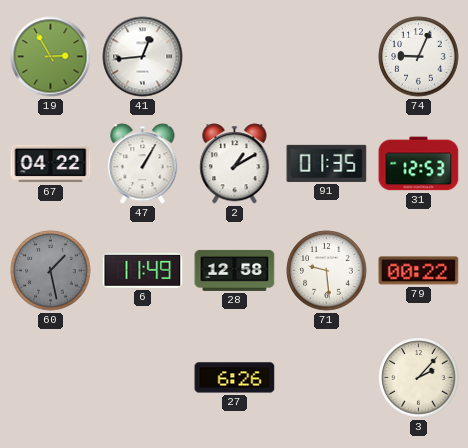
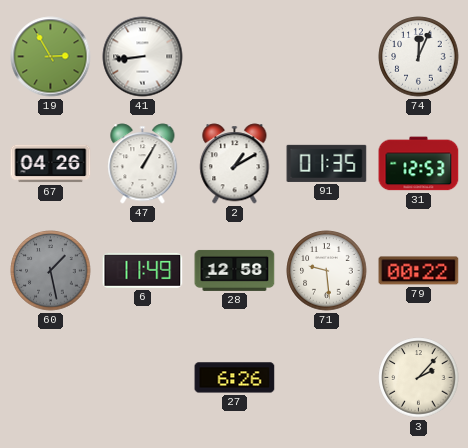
41: 12:44 -> 8:44 (143, 57)
74: 9:04 -> 12:04 (419, 57)
67: 04:22 -> 04:26 (51, 164)
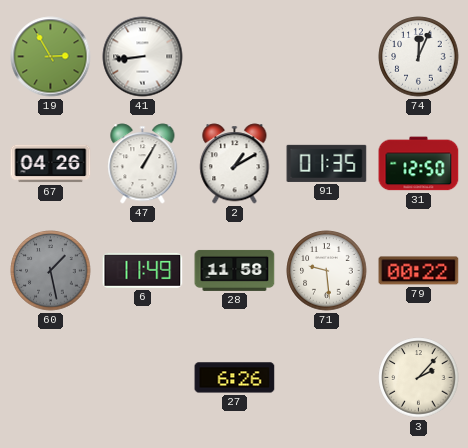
31: 12:53 -> 12:50 (419, 164)
28: 12:58 -> 11:58 (235, 270)
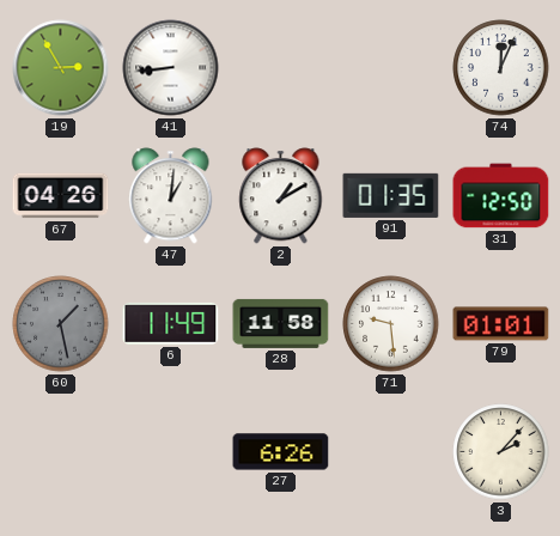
47: 1:05 -> 1:01 (171, 196)
79: 00:22 -> 01:01 (501, 324)
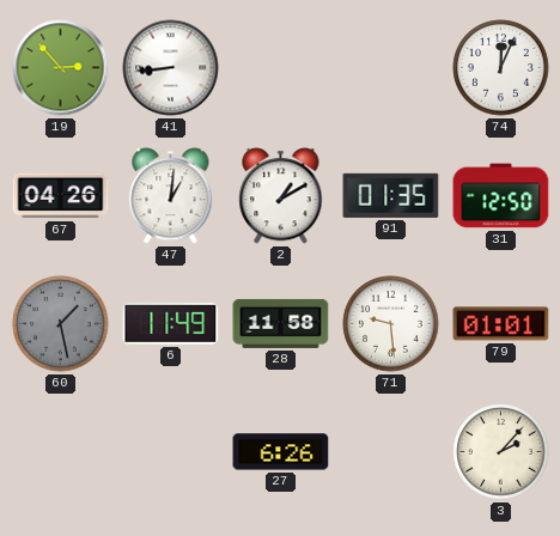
19: 2:55 -> 2:53 (61, 68)
